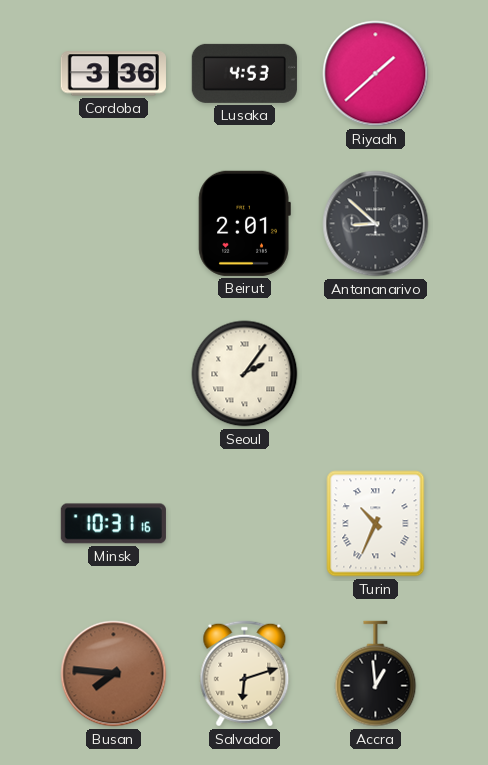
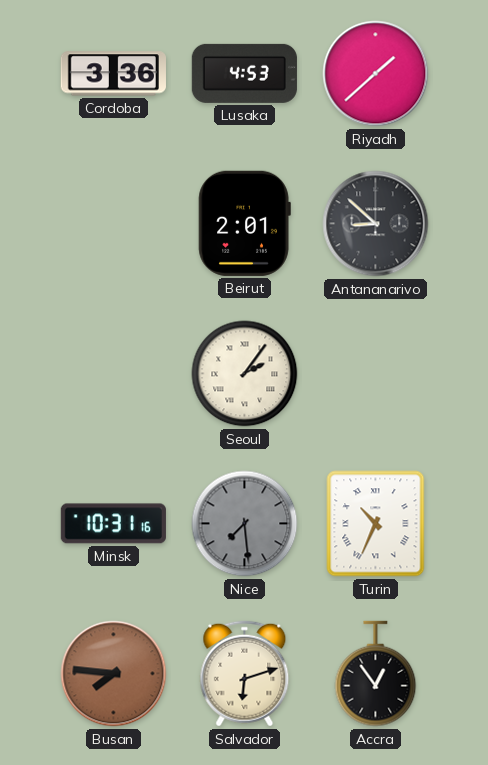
Nice: none -> 7:29 (245, 524)
Accra: 12:59 -> 12:54 (376, 674)
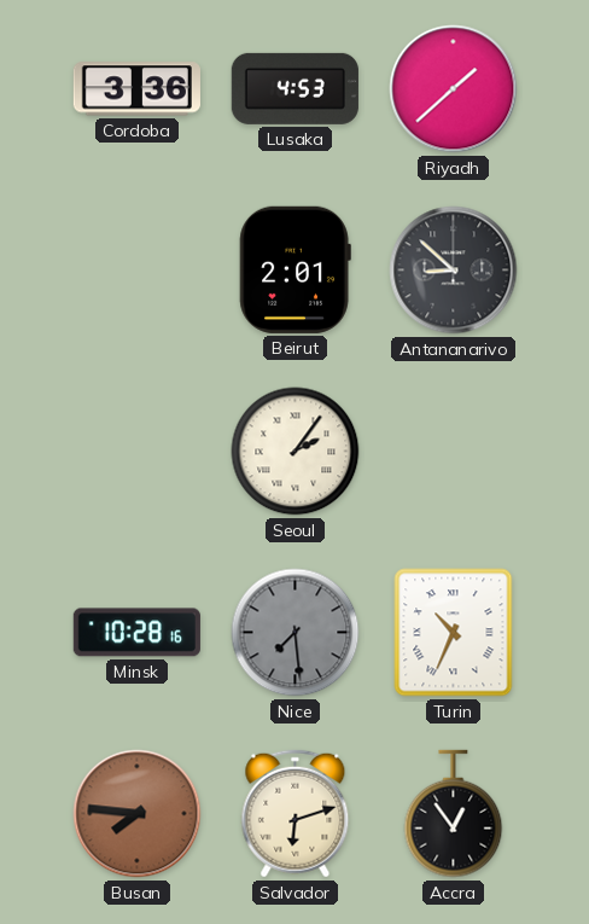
Minsk: 10:31 -> 10:28 (136, 633)
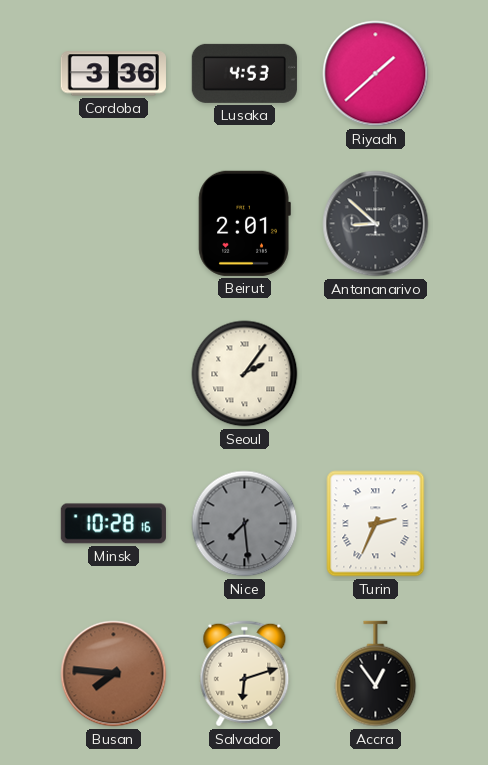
Turin: 10:34 -> 2:34 (376, 524)
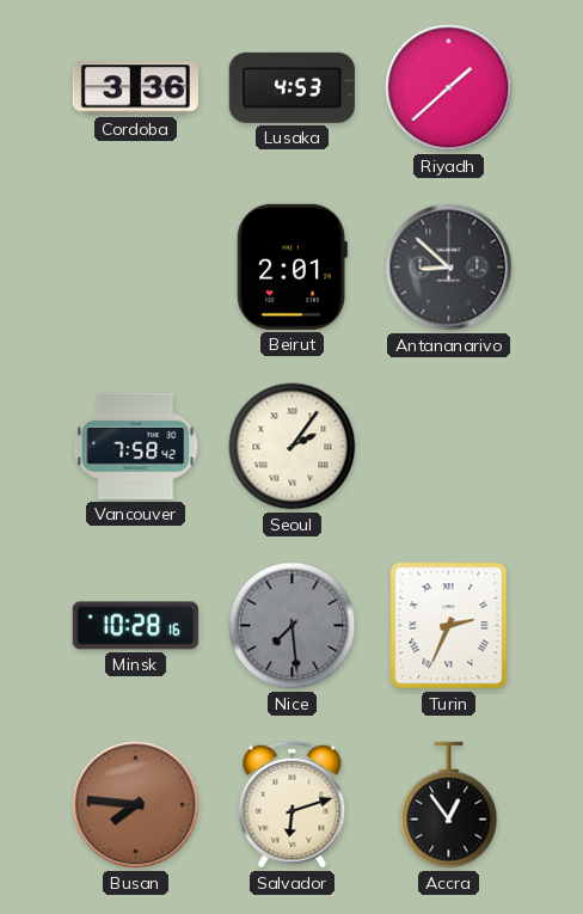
Vancouver: none -> 7:58 (136, 446)
